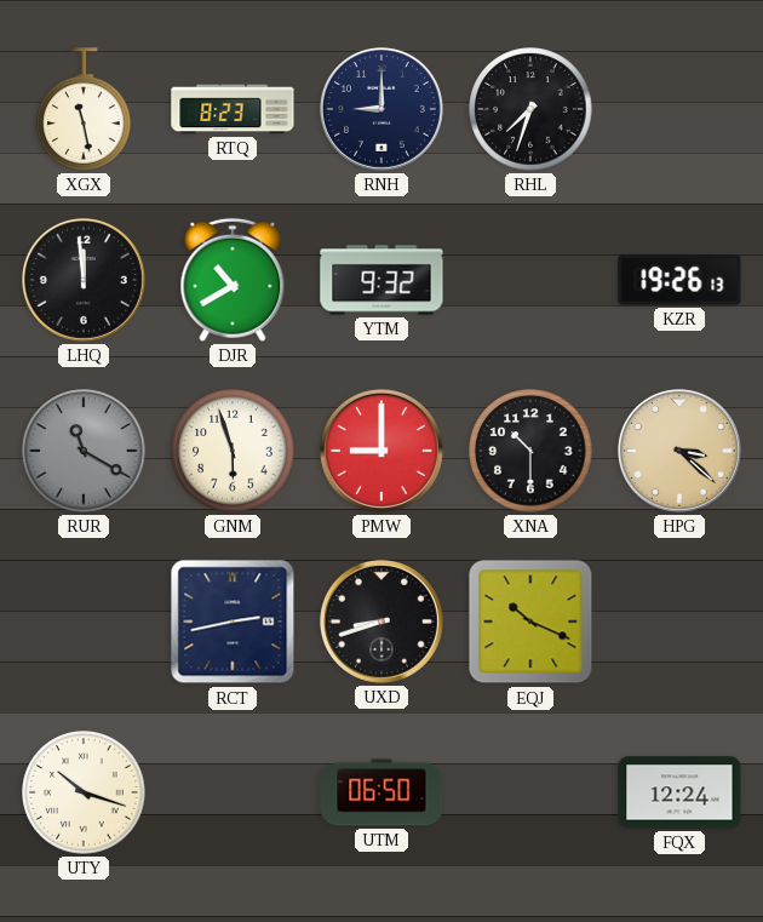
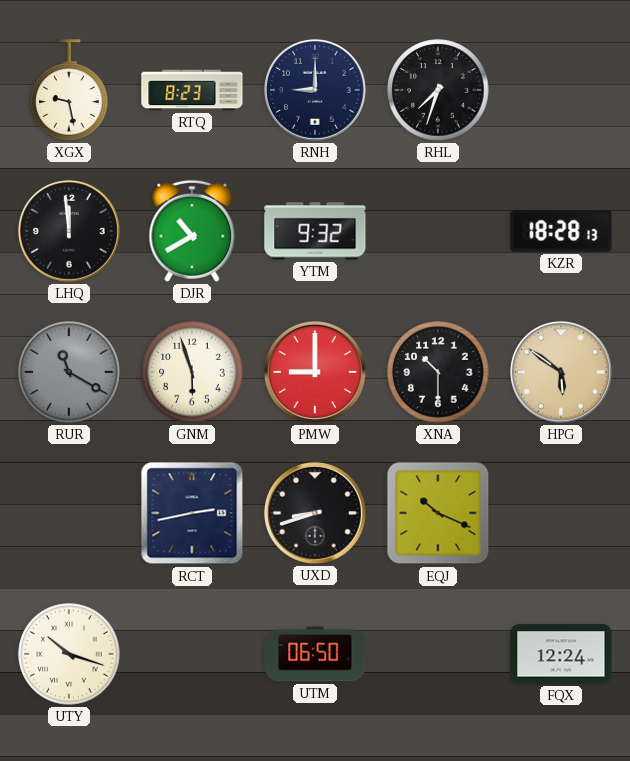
XGX: 11:28 -> 9:28 (69, 90)
KZR: 19:26 -> 18:28 (561, 231)
HPG: 3:22 -> 5:51 (561, 372)
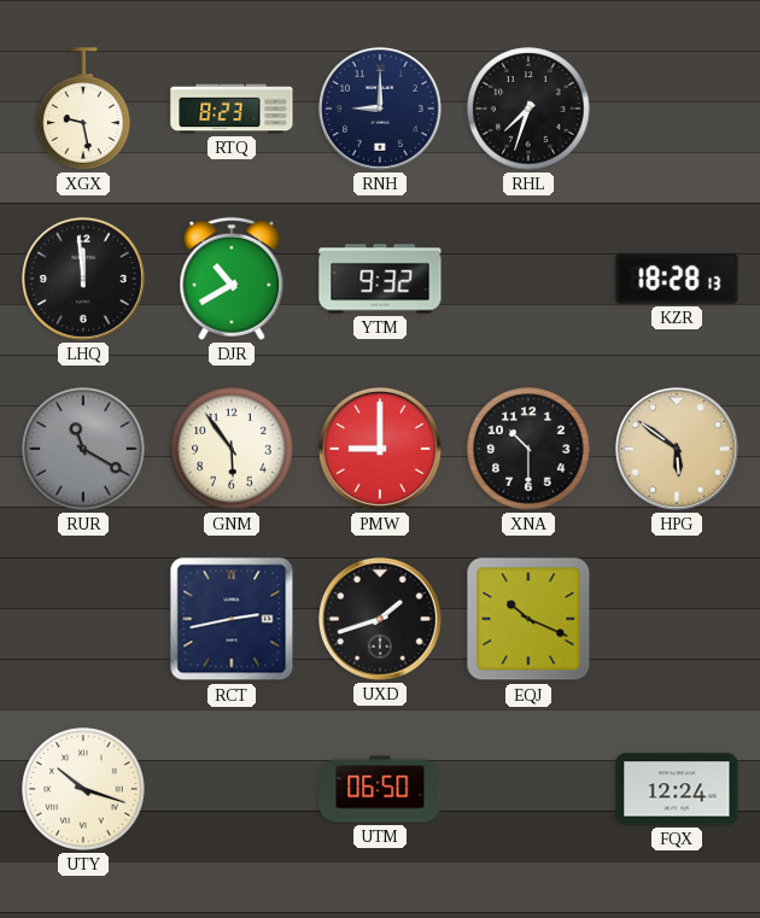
GNM: 5:57 -> 5:54 (232, 449)
UXD: 8:42 -> 1:42 (380, 619)
